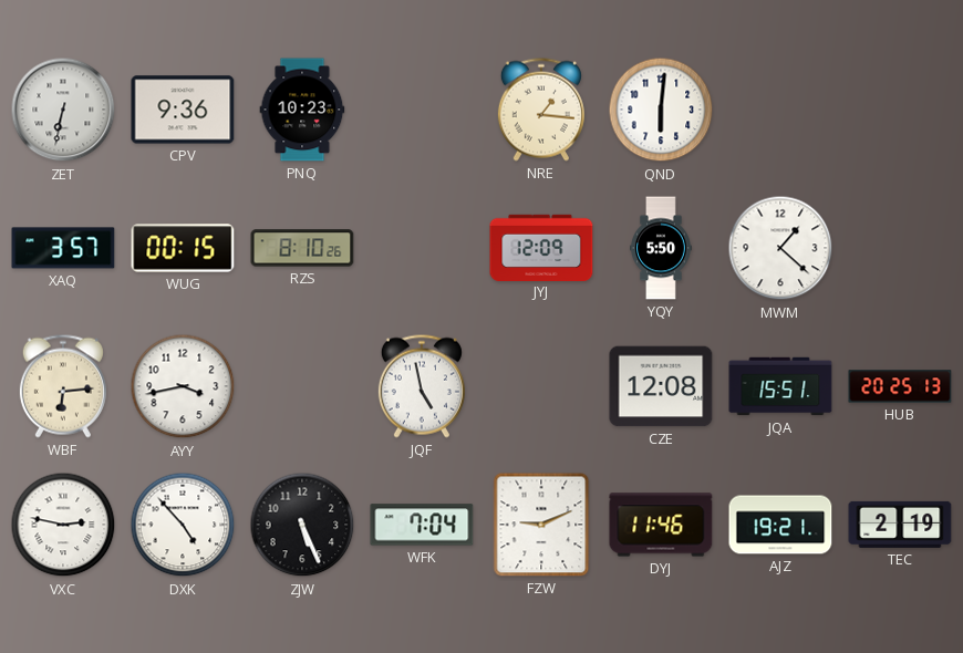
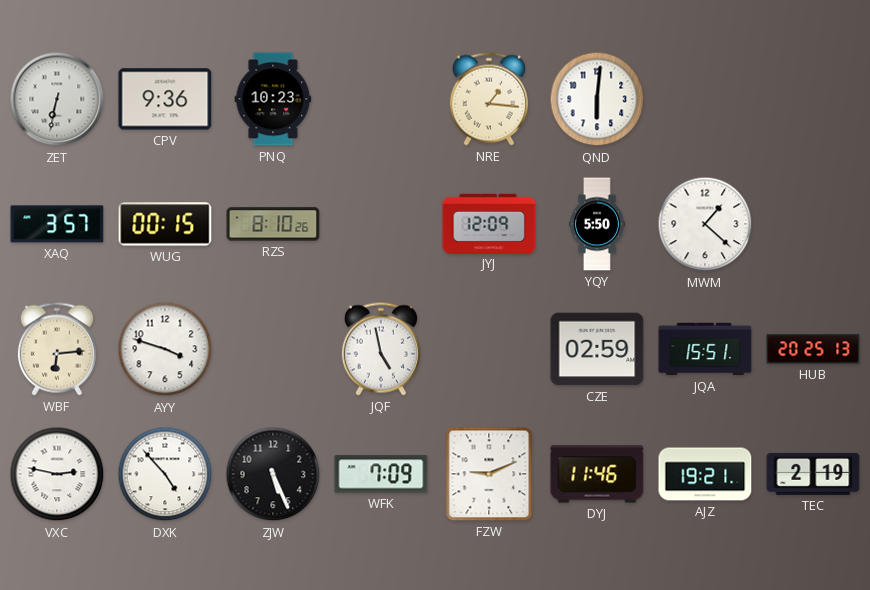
AYY: 3:43 -> 3:48 (165, 349)
CZE: 12:08 -> 02:59 (597, 349)
WFK: 7:04 -> 7:09 (381, 474)
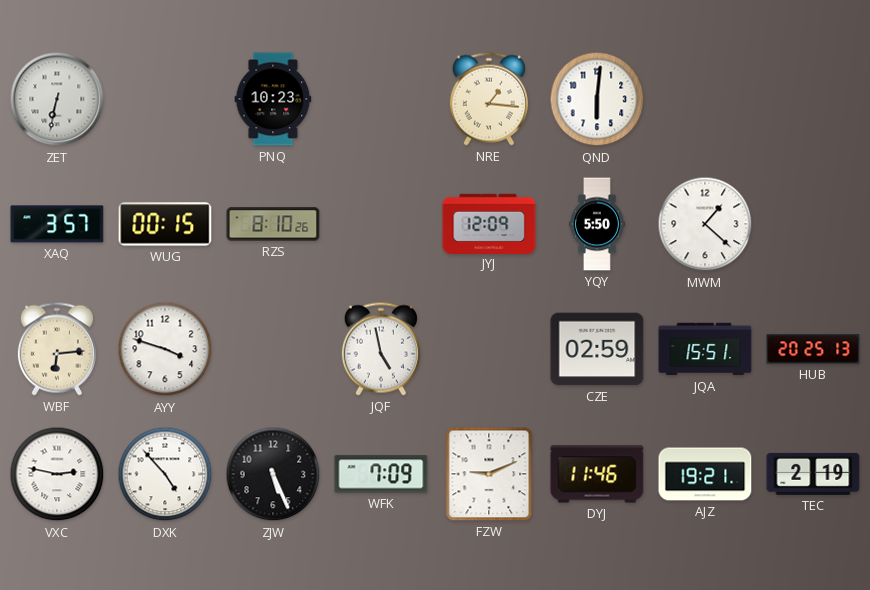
CPV: 9:36 -> none (165, 99)
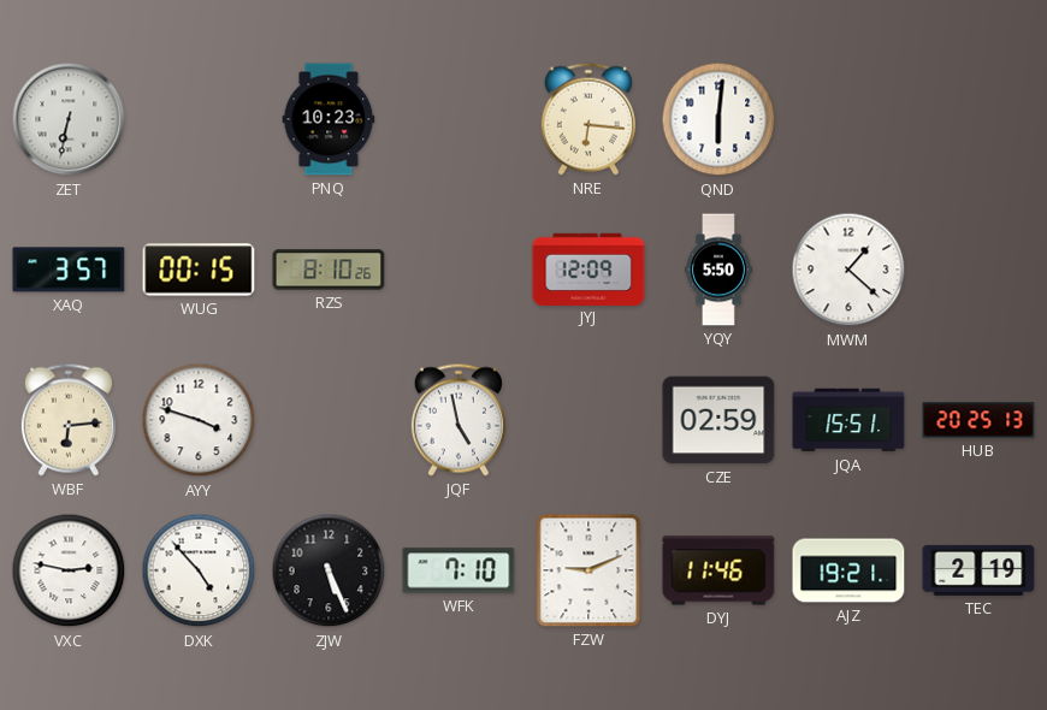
NRE: 1:16 -> 6:16 (588, 119)
WFK: 7:09 -> 7:10 (459, 570)
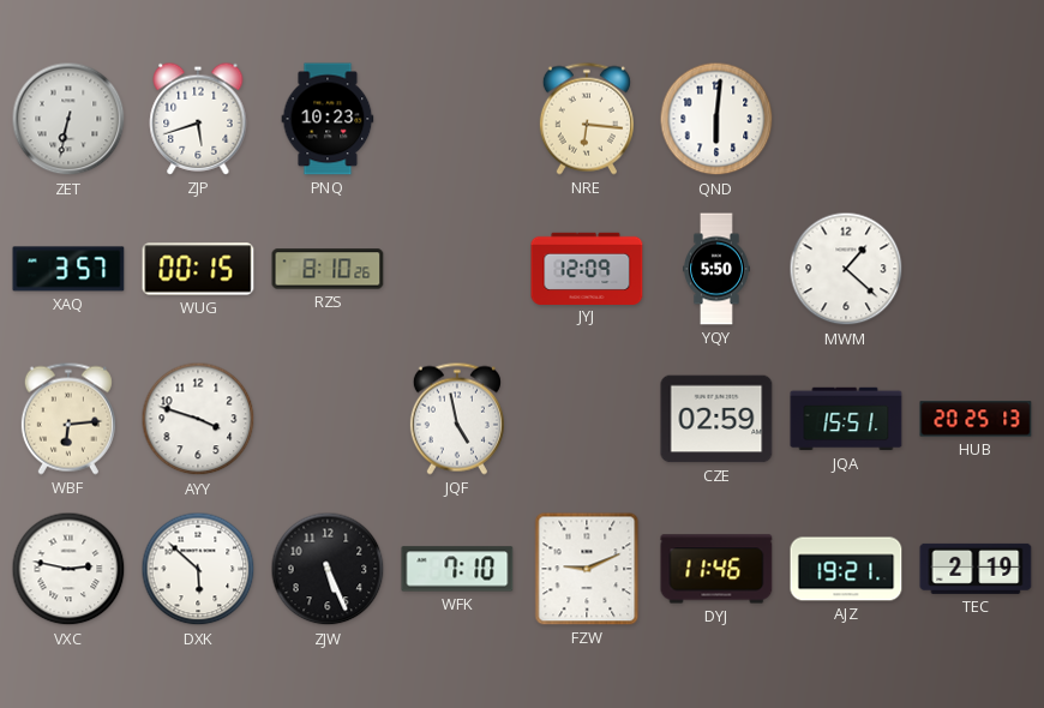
ZJP: none -> 5:42 (198, 119)
DXK: 4:53 -> 5:52 (198, 569)
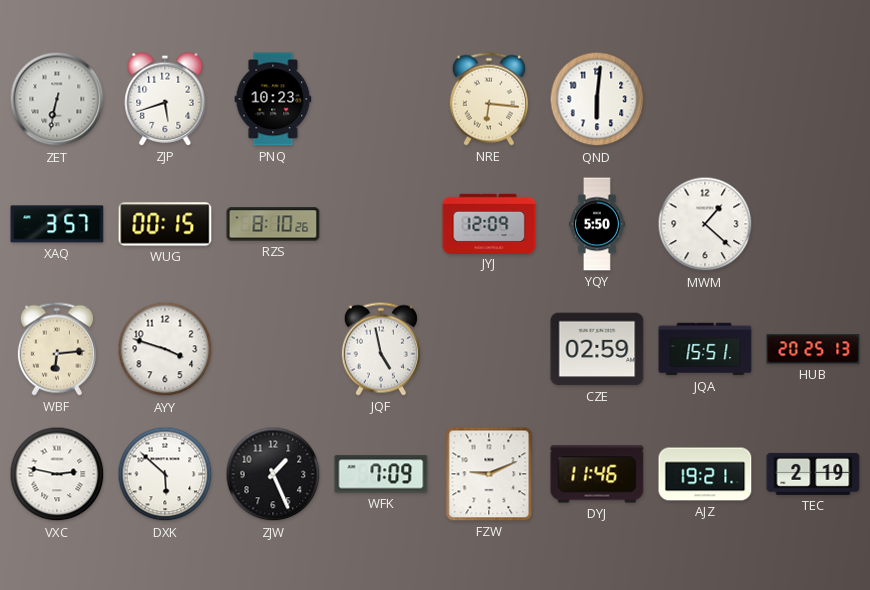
ZJW: 5:26 -> 1:26 (273, 474)
WFK: 7:10 -> 7:09 (381, 474)
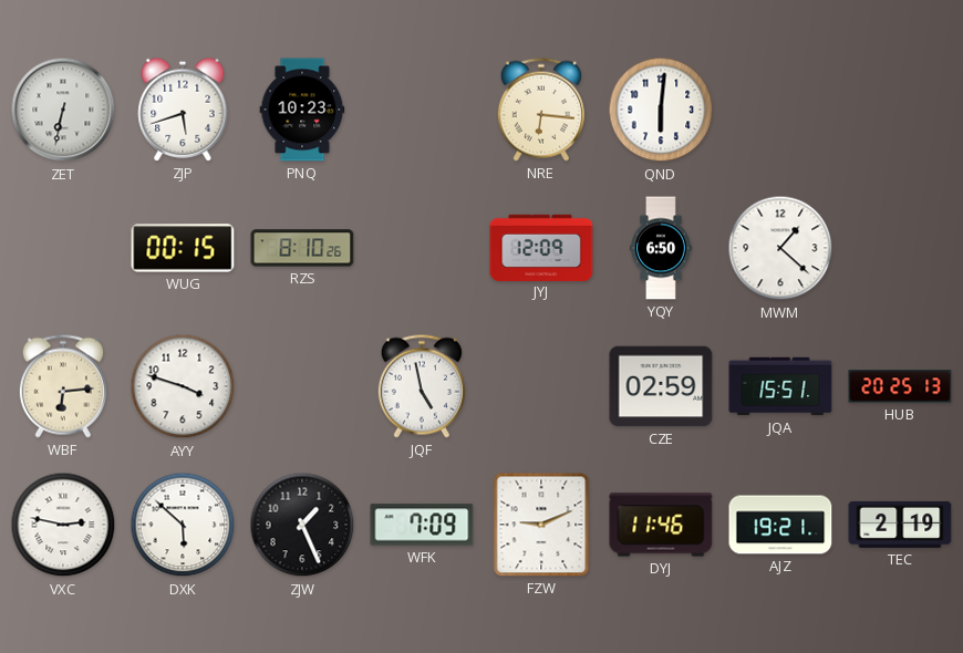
XAQ: 3:57 -> none (57, 224)
YQY: 5:50 -> 6:50 (662, 248)
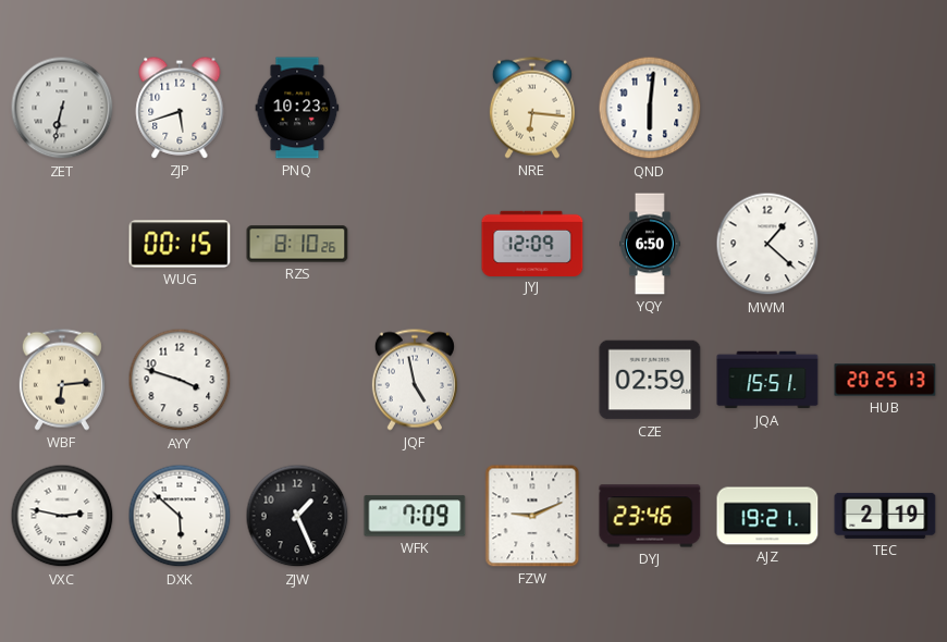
DYJ: 11:46 -> 23:46 (650, 516)
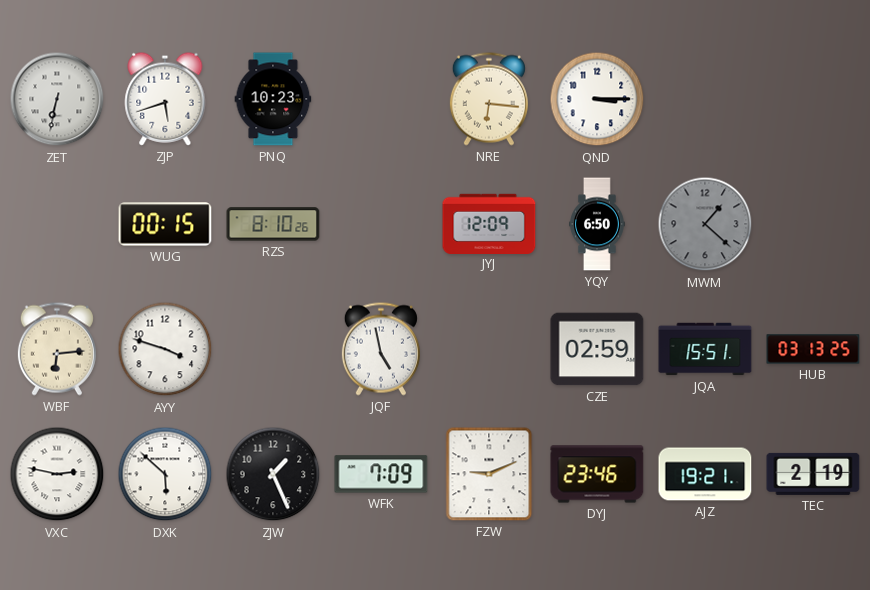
QND: 6:01 -> 3:15 (597, 99)
MWM dial: white -> grey (705, 224)
HUB: 20:25 -> 03:13 (813, 349)
